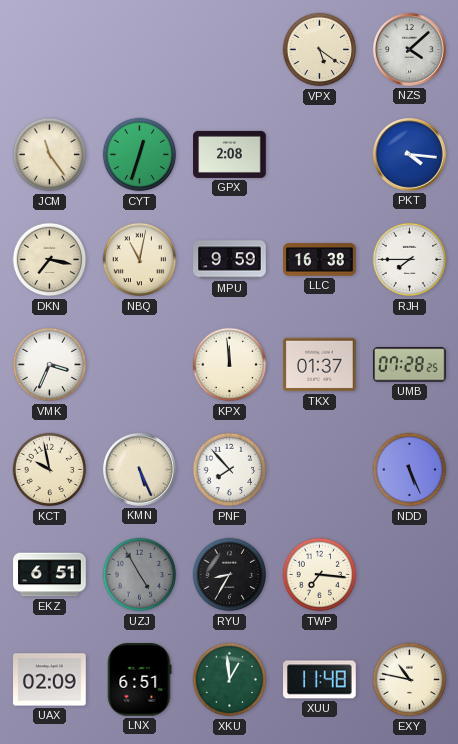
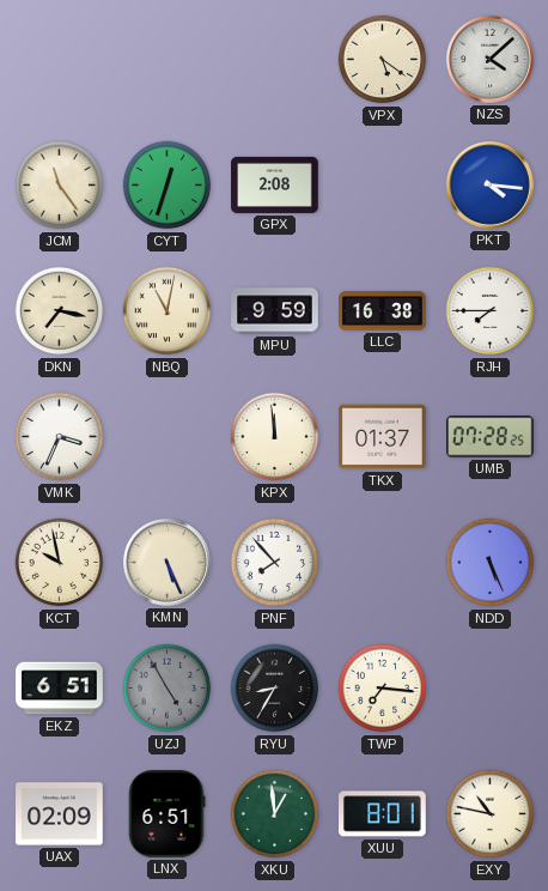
XUU: 11:48 -> 8:01 (383, 814)
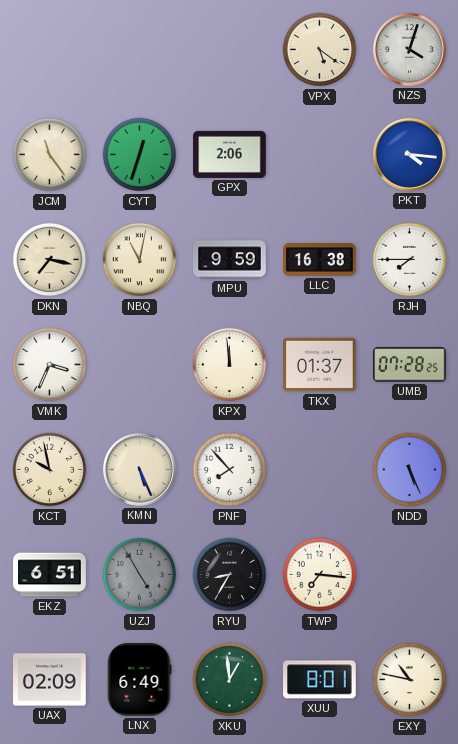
NZS: 4:08 -> 4:03 (409, 49)
GPX: 2:08 -> 2:06 (230, 154)
LNX: 6:51 -> 6:49 (139, 680)
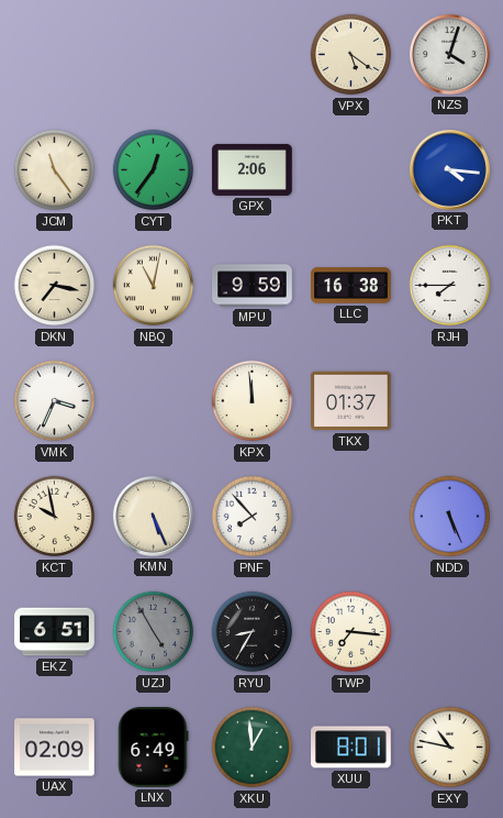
CYT: 12:33 -> 12:36 (154, 170)
UMB: 07:28 -> none (410, 365)
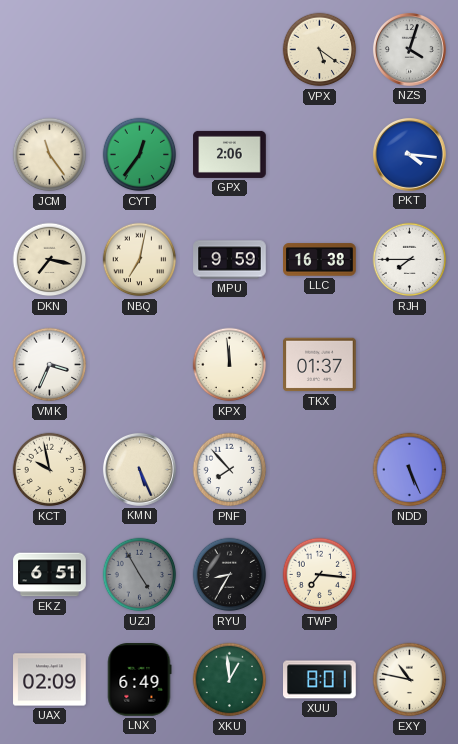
NBQ: 11:02 -> 7:02 (140, 260)
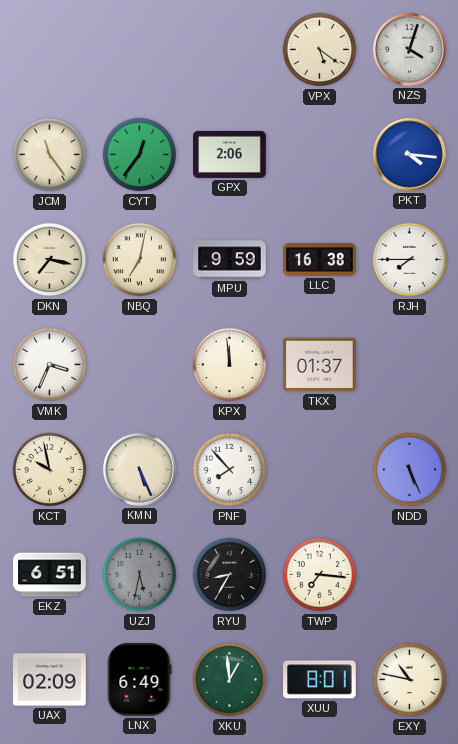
UZJ: 4:55 -> 5:32 (140, 575)
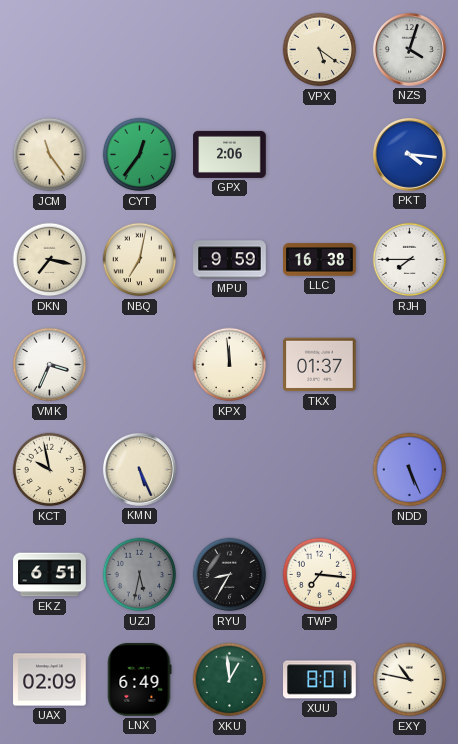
PNF: 7:53 -> none (230, 470)
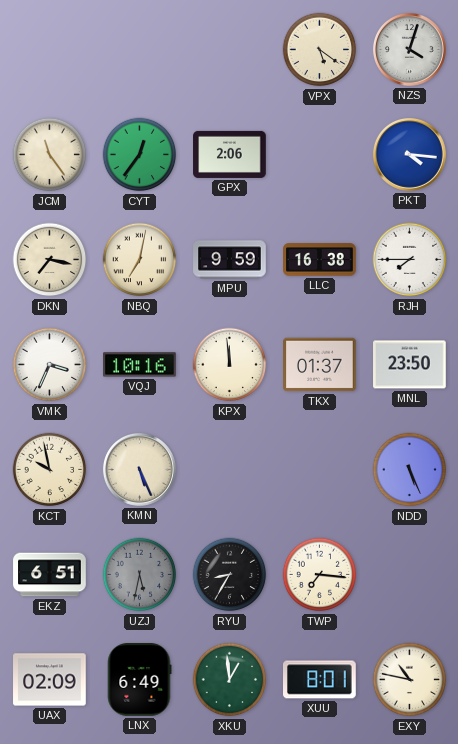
VQJ: none -> 10:16 (140, 365)
MNL: none -> 23:50 (410, 365)
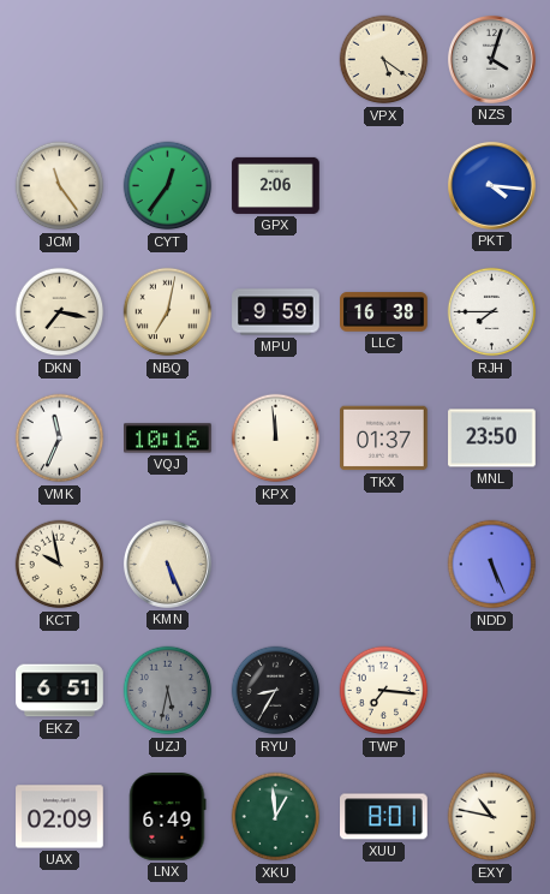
VMK: 3:34 -> 11:34 (60, 439)
